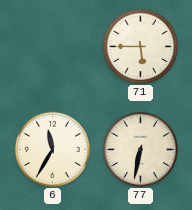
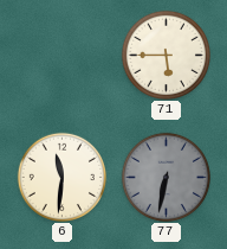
6: 11:35 -> 11:31 (61, 177)
77 dial: cream -> grey (166, 177)
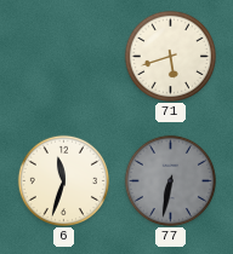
71: 5:45 -> 5:42 (170, 56)
6: 11:31 -> 11:33 (63, 180)
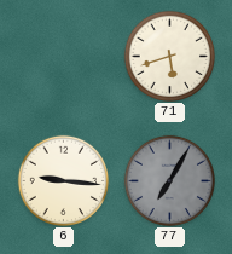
6: 11:33 -> 9:16 (63, 180)
77: 6:32 -> 7:05 (169, 180)
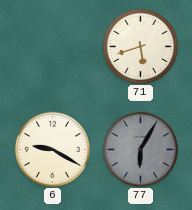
6: 9:16 -> 9:20 (52, 149)
77: 7:05 -> 6:05 (140, 149)
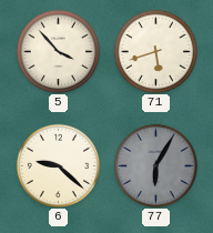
5: none -> 3:53 (58, 51)
6: 9:20 -> 9:22 (58, 165)
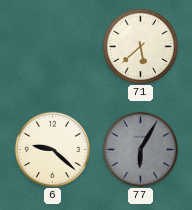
5: 3:53 -> none (58, 51)
71: 5:42 -> 5:38 (140, 46)
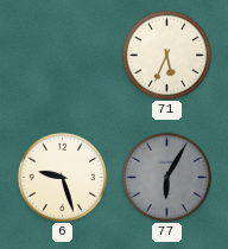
71: 5:38 -> 5:34 (166, 55)
6: 9:22 -> 9:27 (62, 177)
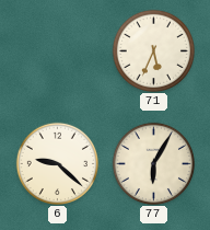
6: 9:27 -> 9:22 (57, 163)
77 dial: grey -> cream (153, 163)
